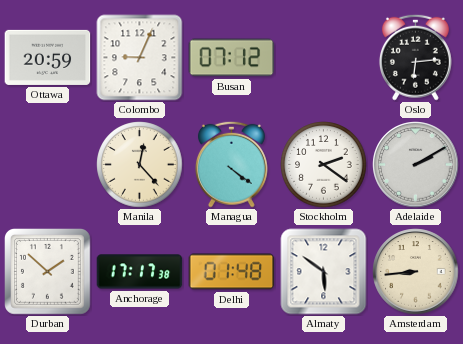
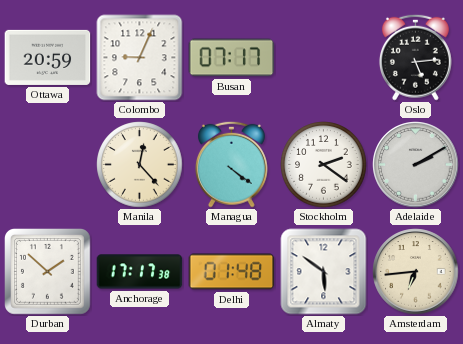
Busan: 07:12 -> 07:17 (232, 58)
Oslo: 6:14 -> 5:14 (415, 57)
Amsterdam: 8:44 -> 6:44 (416, 272)
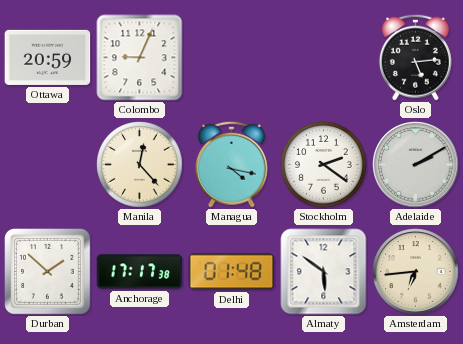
Busan: 07:17 -> none (232, 58)
Managua: 4:21 -> 4:17 (231, 164)
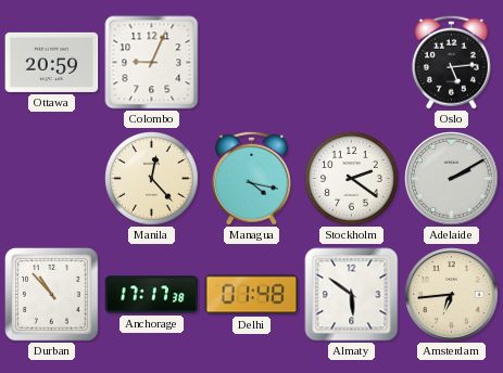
Durban: 1:52 -> 10:53 (52, 295)
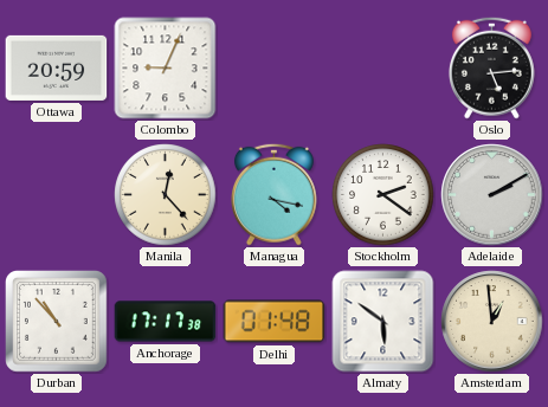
Amsterdam: 6:44 -> 12:59 (492, 322)
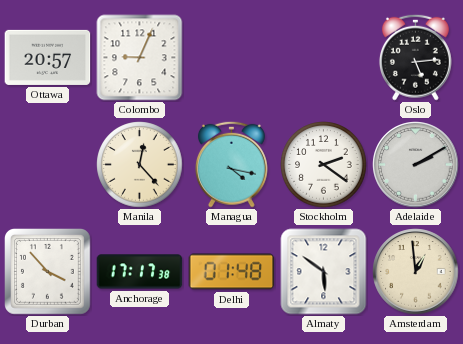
Ottawa: 20:59 -> 20:57 (48, 57)
Durban: 10:53 -> 3:53 (48, 272)
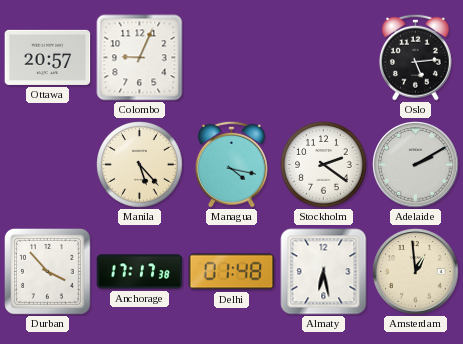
Manila: 12:23 -> 5:23 (140, 165)
Almaty: 5:51 -> 6:28 (324, 272)
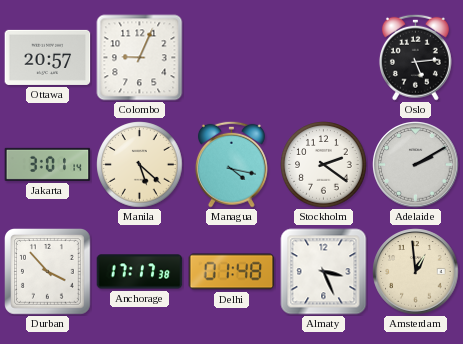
Jakarta: none -> 3:01 (48, 164)
Manila: 5:23 -> 5:22 (140, 165)
Almaty: 6:28 -> 3:26 (324, 272)
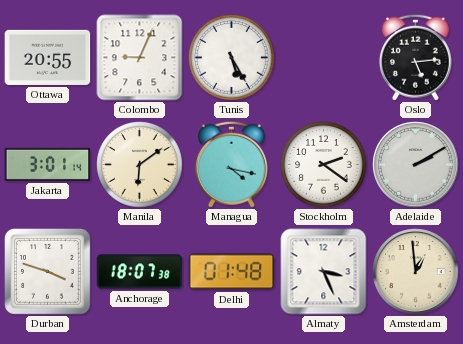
Ottawa: 20:57 -> 20:55 (48, 57)
Tunis: none -> 5:25 (232, 58)
Manila: 5:22 -> 6:09 (140, 165)
Durban: 3:53 -> 3:48 (48, 272)
Anchorage: 17:17 -> 18:07 (140, 272)
